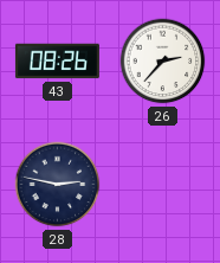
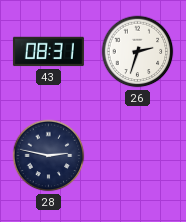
43: 08:26 -> 08:31 (48, 52)
26: 2:37 -> 2:33 (138, 52)
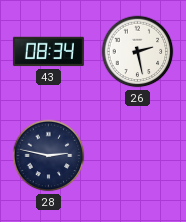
43: 08:31 -> 08:34 (48, 52)
26: 2:33 -> 2:28 (138, 52)
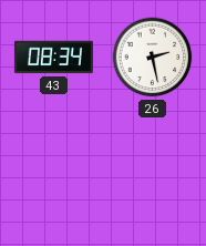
28: 2:47 -> none (49, 156)
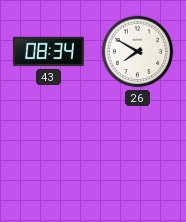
26: 2:28 -> 7:50 (138, 52)
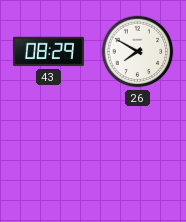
43: 08:34 -> 08:29 (48, 52)
